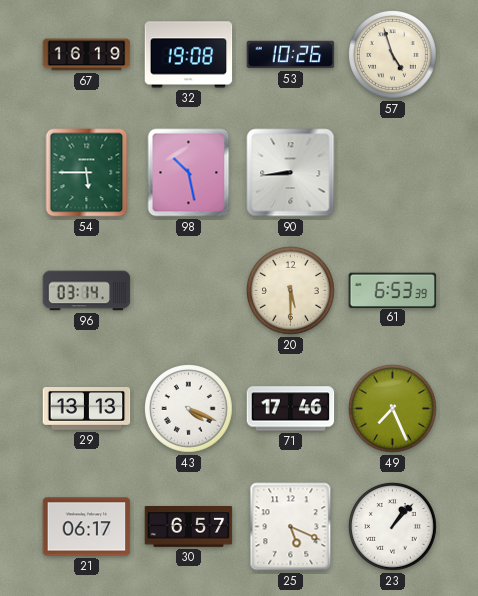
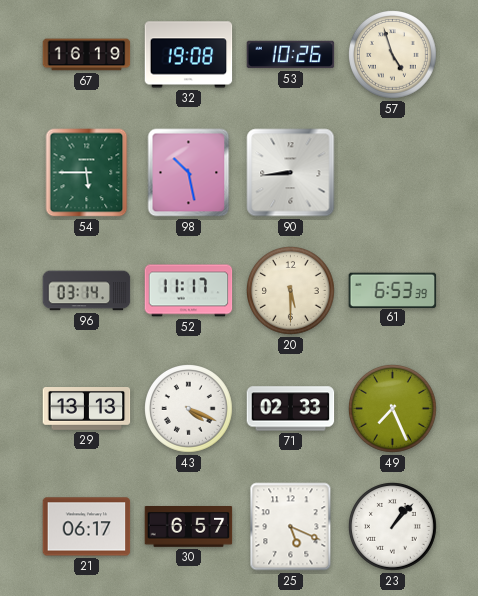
52: none -> 11:17 (189, 291)
71: 17:46 -> 02:33 (291, 409)
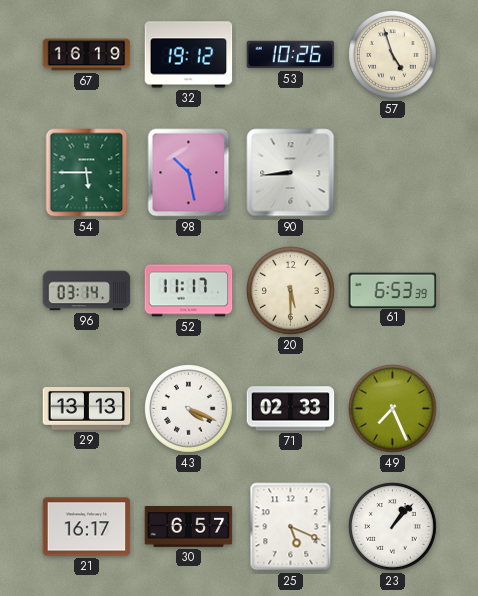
32: 19:08 -> 19:12 (189, 55)
21: 06:17 -> 16:17 (87, 527)
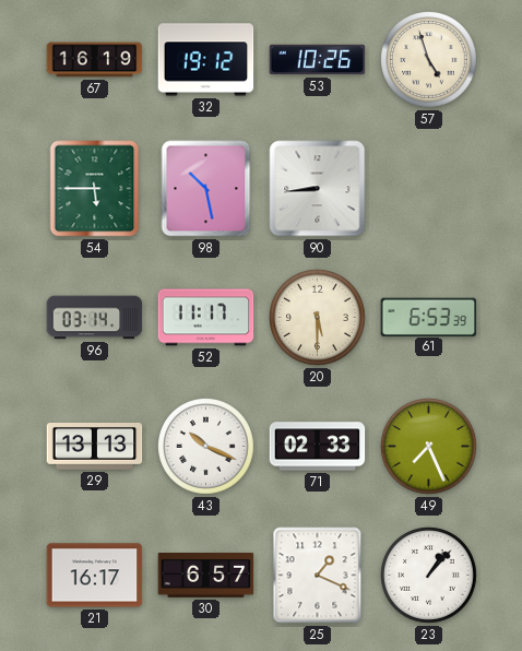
43: 4:19 -> 10:19 (206, 447)
25: 5:19 -> 1:19 (318, 576)
